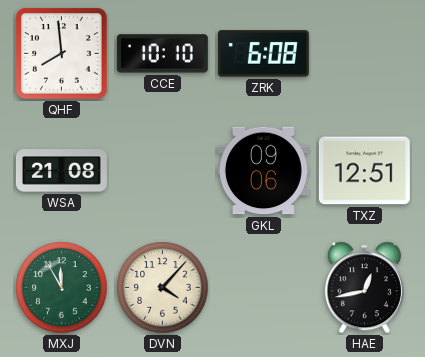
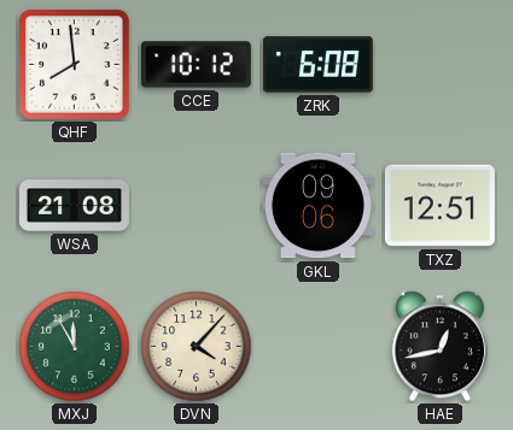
CCE: 10:10 -> 10:12 (196, 65)
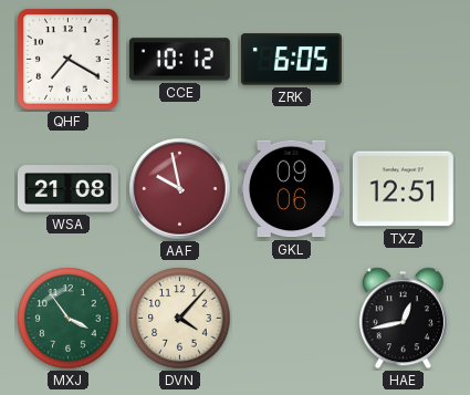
QHF: 7:59 -> 7:20 (69, 60)
ZRK: 6:08 -> 6:05 (291, 60)
AAF: none -> 9:58 (180, 189)
MXJ: 11:55 -> 3:54 (69, 319)
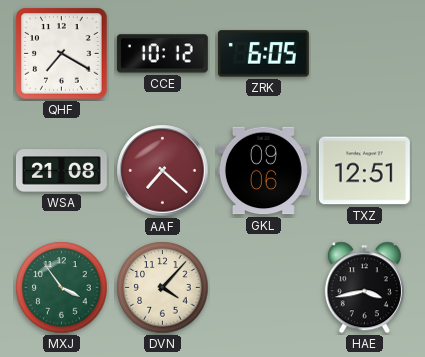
AAF: 9:58 -> 7:22 (163, 171)
HAE: 12:43 -> 3:43 (364, 288)
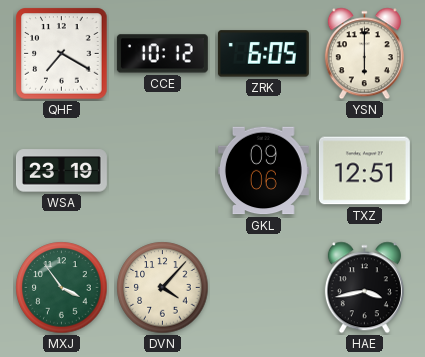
YSN: none -> 6:00 (364, 54)
WSA: 21:08 -> 23:19 (61, 171)
AAF: 7:22 -> none (163, 171)
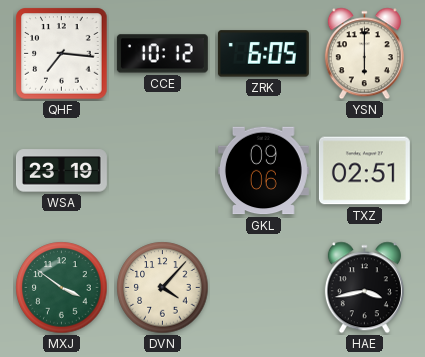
QHF: 7:20 -> 7:16 (62, 54)
TXZ: 12:51 -> 02:51 (364, 171)
MXJ: 3:54 -> 3:51 (62, 288)
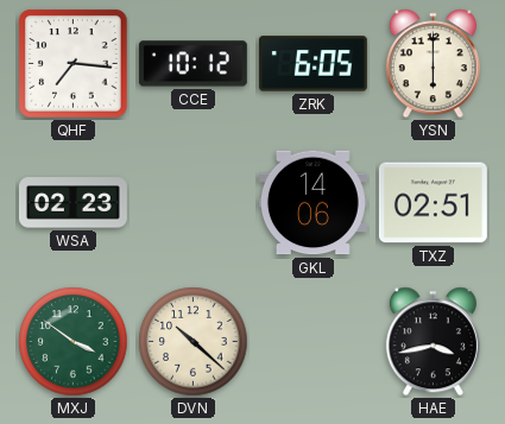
WSA: 23:19 -> 02:23 (72, 203)
GKL: 09:06 -> 14:06 (313, 203)
DVN: 4:07 -> 10:22 (194, 342)
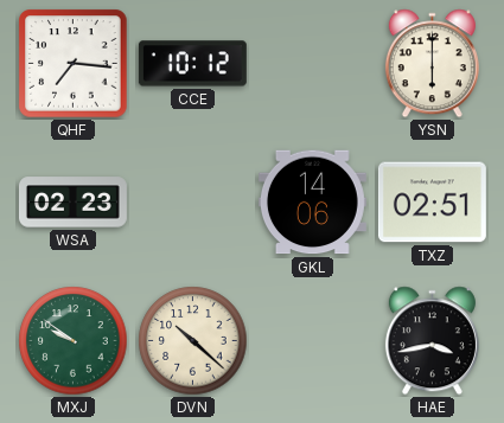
ZRK: 6:05 -> none (313, 64)
MXJ: 3:51 -> 9:51 (74, 341)
